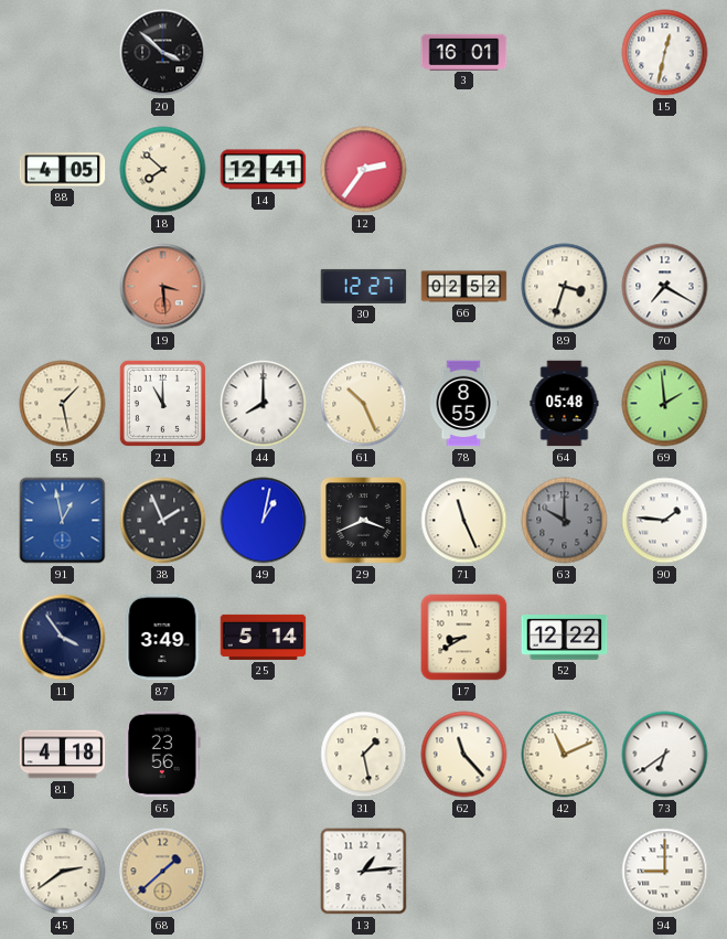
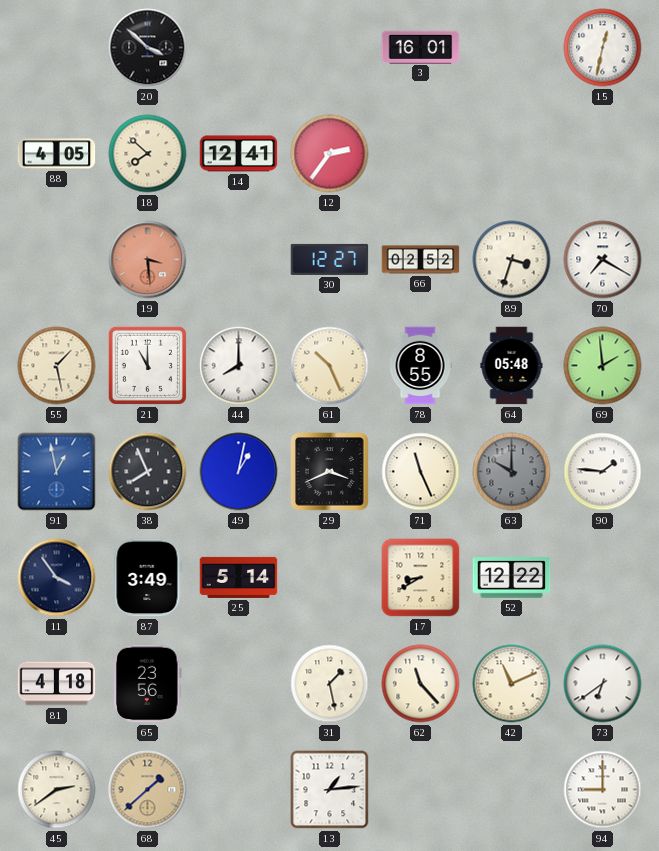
38: 1:56 -> 7:56 (148, 472)
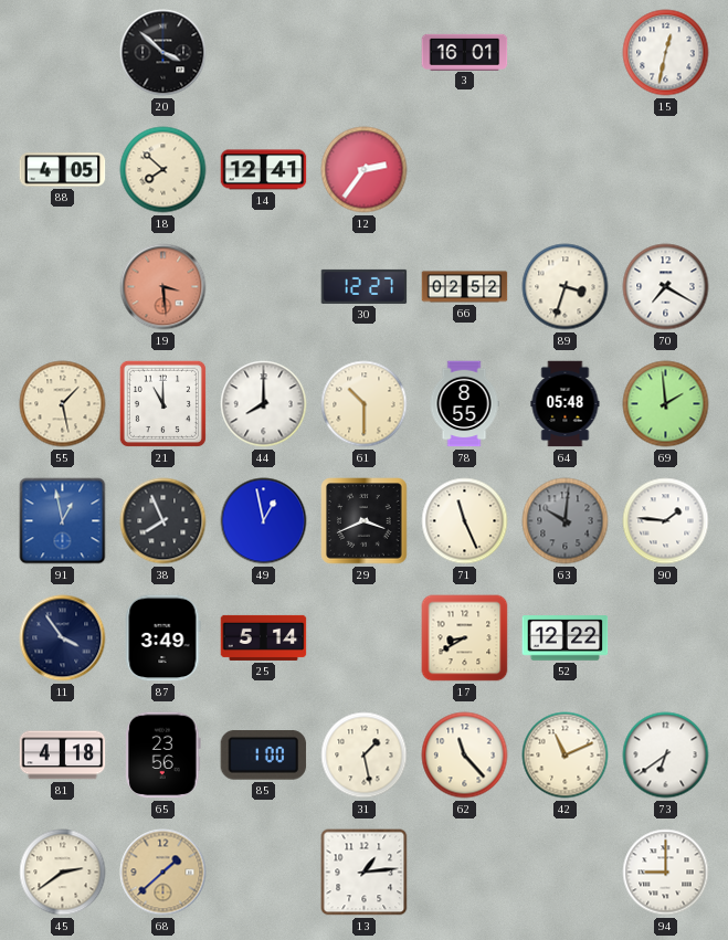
61: 10:26 -> 10:30 (365, 404)
49: 1:02 -> 12:58 (264, 521)
63: 10:00 -> 10:01 (566, 521)
85: none -> 1:00 (264, 756)
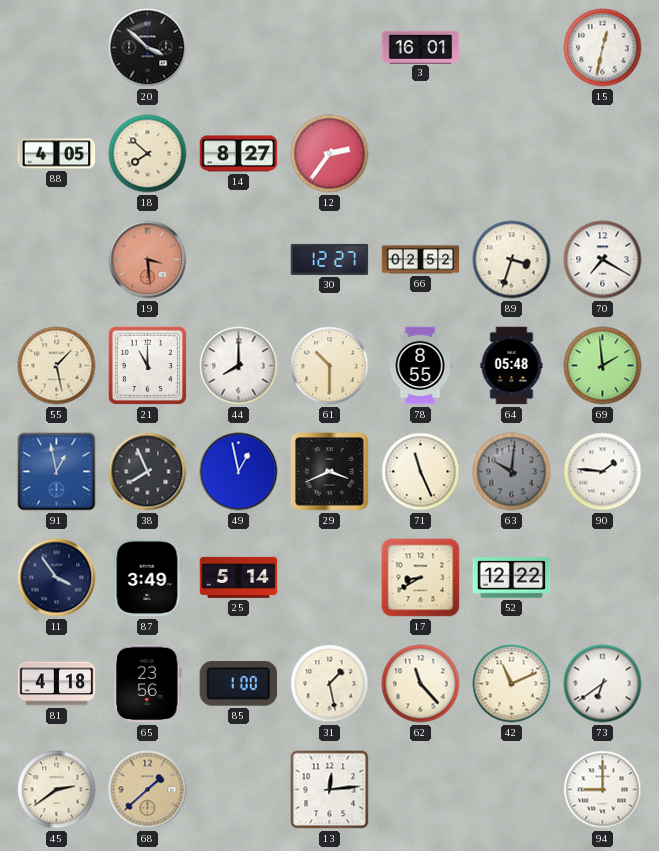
14: 12:41 -> 8:27 (239, 154)
13: 1:14 -> 12:14 (330, 790)
